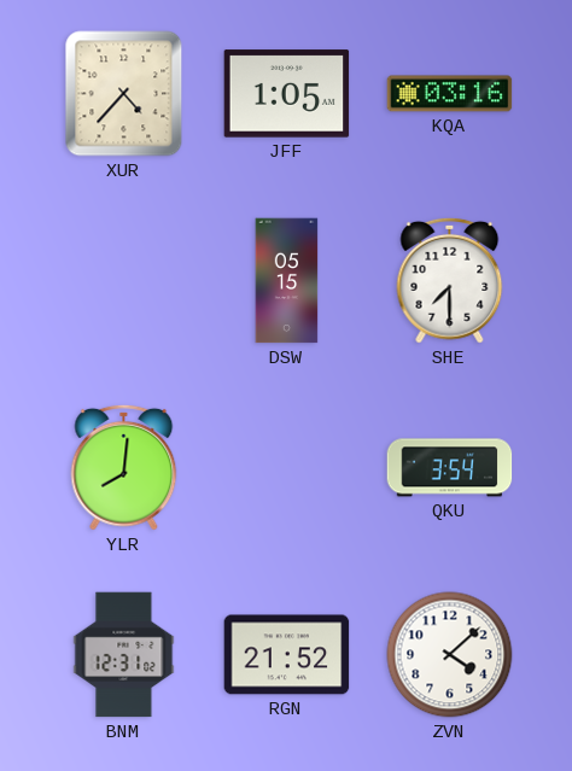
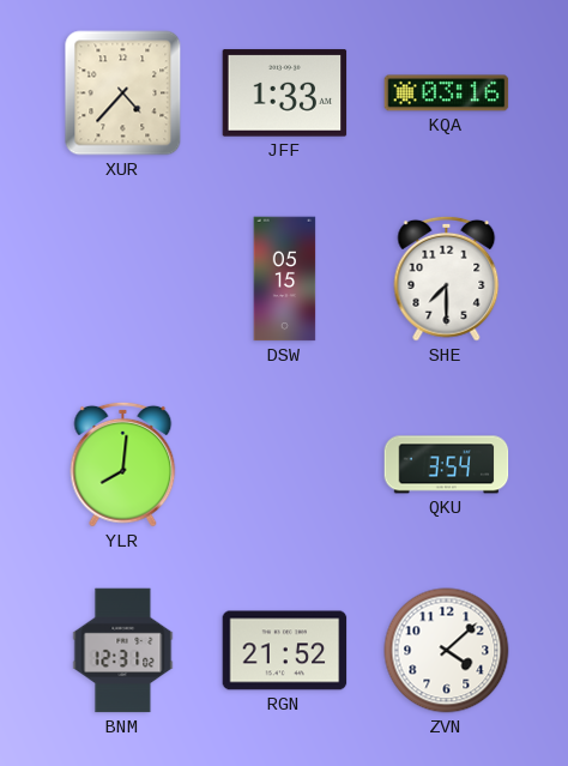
JFF: 1:05 -> 1:33 (285, 94)
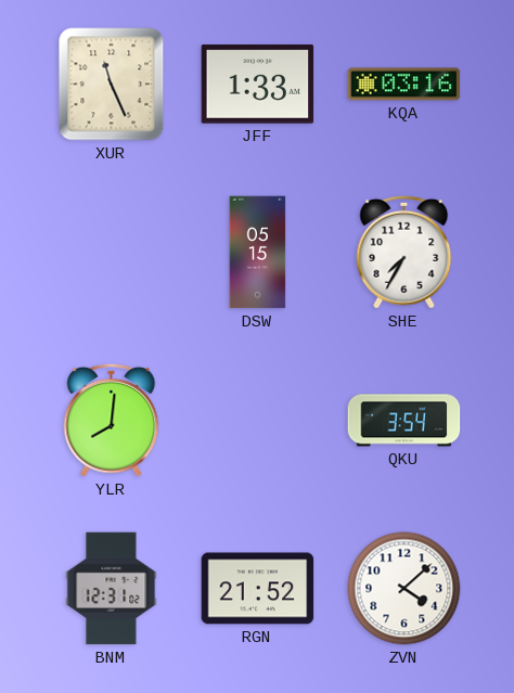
XUR: 4:37 -> 11:26 (112, 85)
SHE: 7:30 -> 7:35 (404, 252)
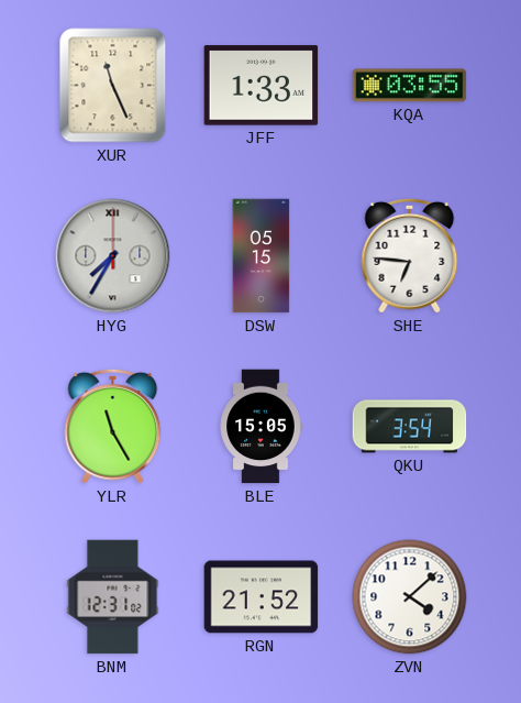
KQA: 03:16 -> 03:55 (410, 86)
HYG: none -> 7:35 (113, 256)
SHE: 7:35 -> 6:46 (410, 255)
YLR: 8:01 -> 11:25 (113, 426)
BLE: none -> 15:05 (260, 427)
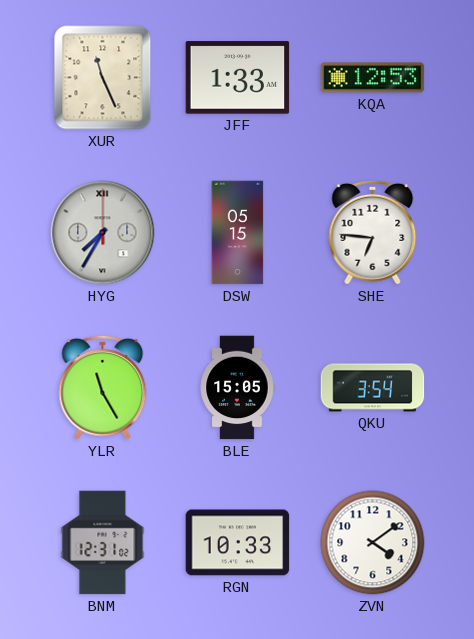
KQA: 03:55 -> 12:53 (373, 78)
RGN: 21:52 -> 10:33 (238, 543)
ZVN: 4:08 -> 4:09 (373, 543)
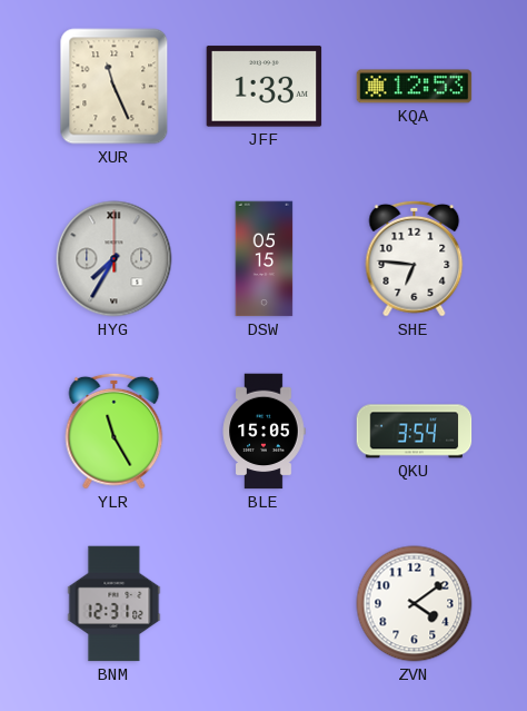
RGN: 10:33 -> none (238, 543)
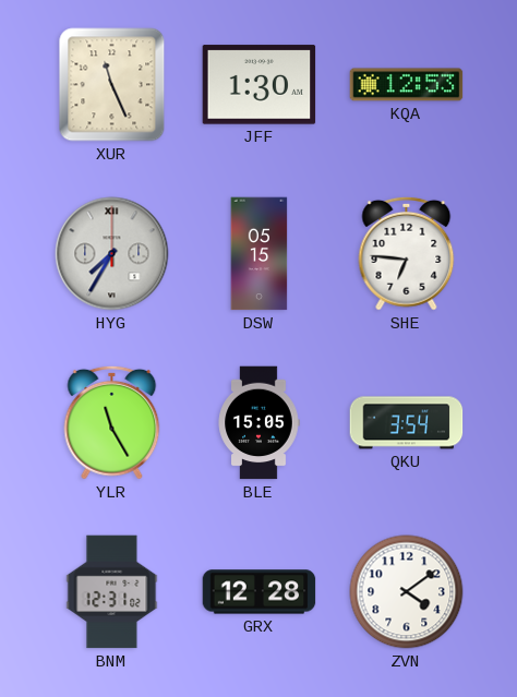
JFF: 1:33 -> 1:30 (260, 85)
GRX: none -> 12:28 (260, 592)
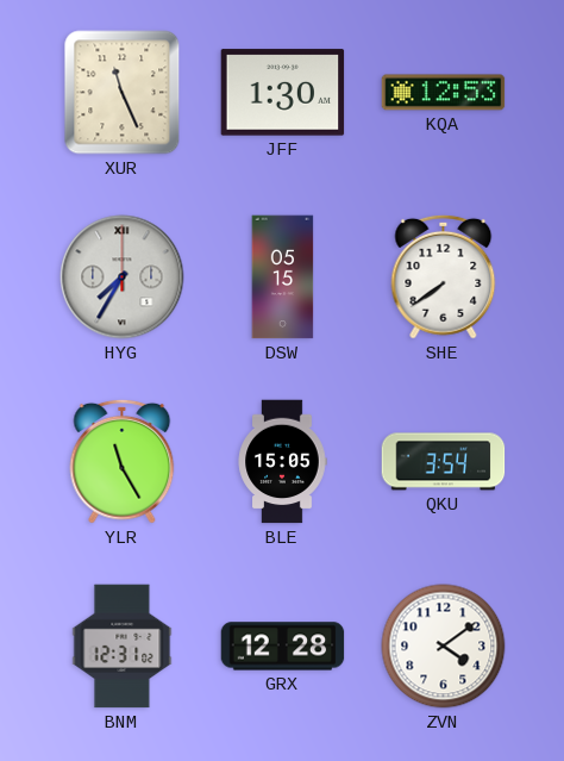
SHE: 6:46 -> 7:39 (444, 276)
